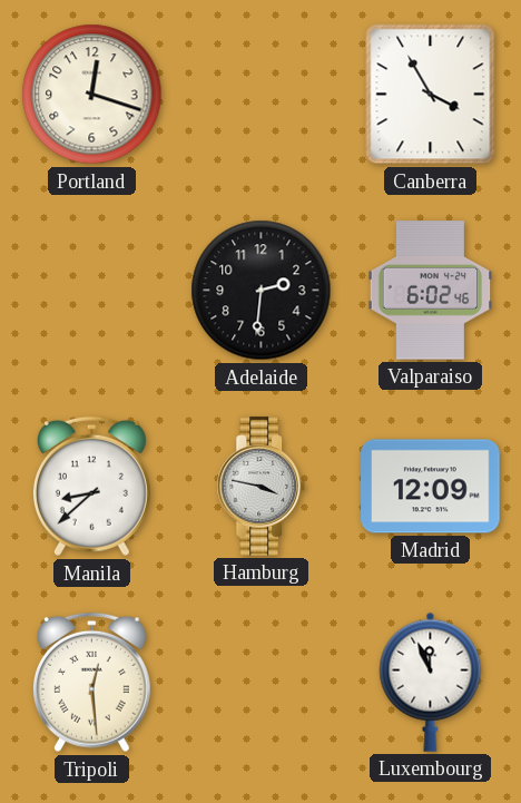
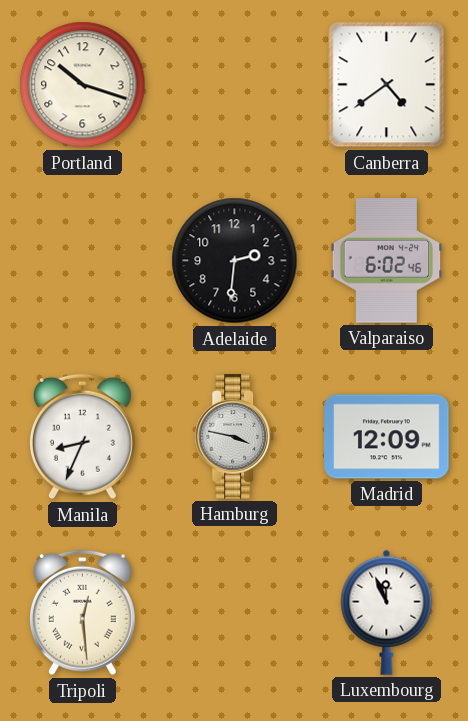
Portland: 12:18 -> 10:18 (83, 85)
Canberra: 3:55 -> 4:39 (387, 85)
Manila: 8:38 -> 8:34 (82, 437)
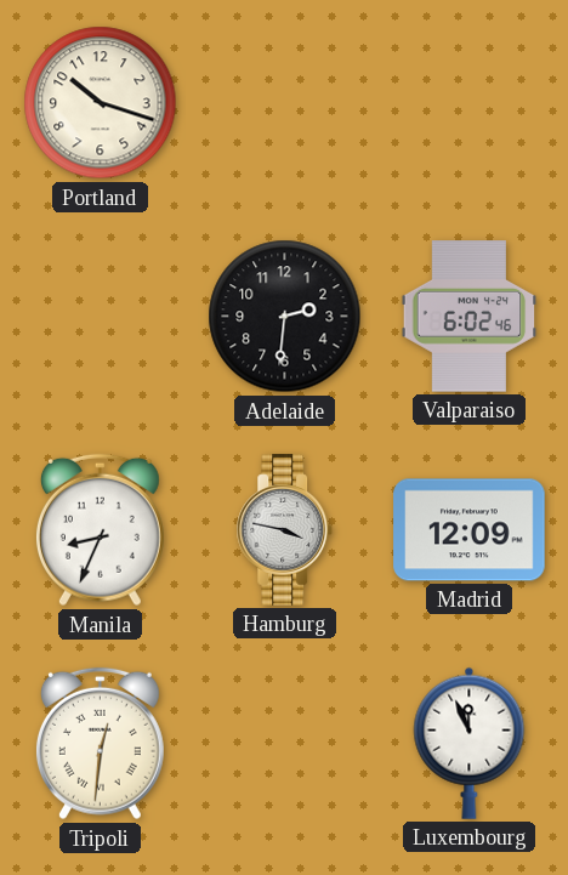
Canberra: 4:39 -> none (387, 85)
Tripoli: 12:29 -> 12:31 (100, 744)
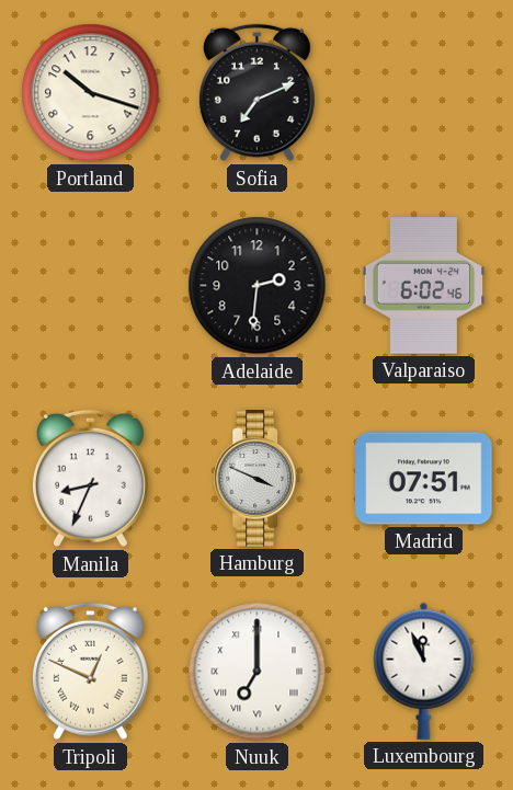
Sofia: none -> 7:11 (256, 93)
Hamburg: 3:47 -> 3:49 (258, 479)
Madrid: 12:09 -> 07:51 (424, 479)
Tripoli: 12:31 -> 12:49 (90, 672)
Nuuk: none -> 7:00 (258, 672)
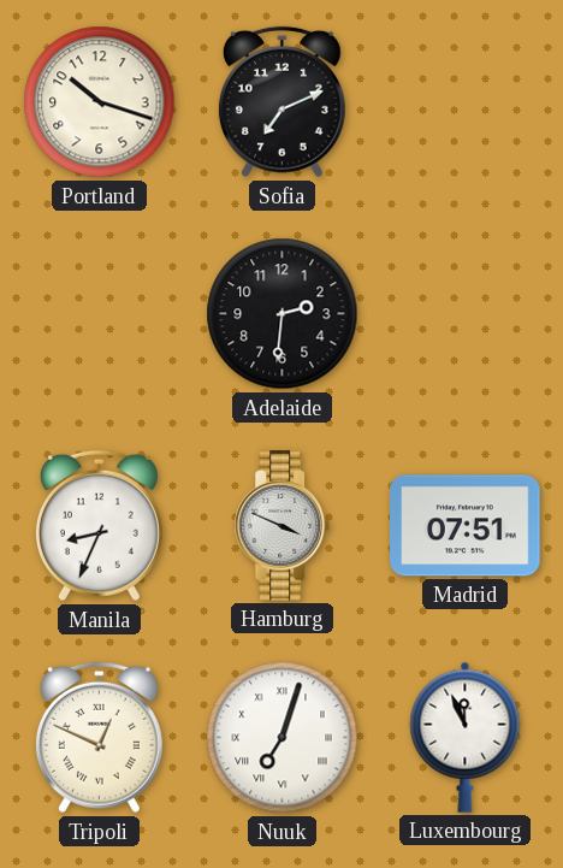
Valparaiso: 6:02 -> none (424, 286)
Nuuk: 7:00 -> 7:03 (283, 738)
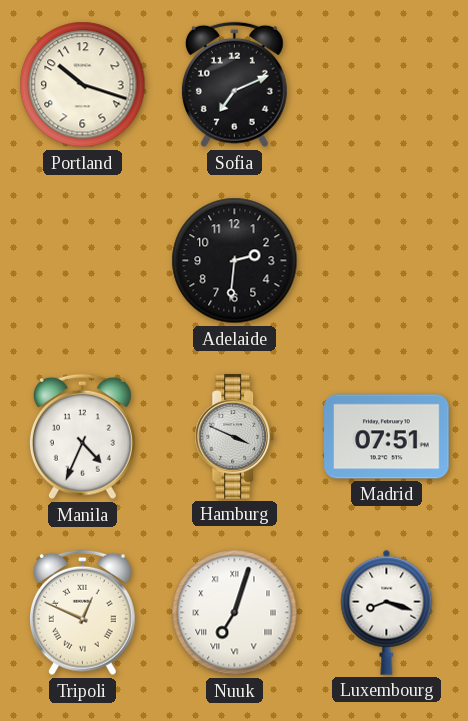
Manila: 8:34 -> 4:34 (82, 437)
Luxembourg: 11:56 -> 8:18 (387, 612)
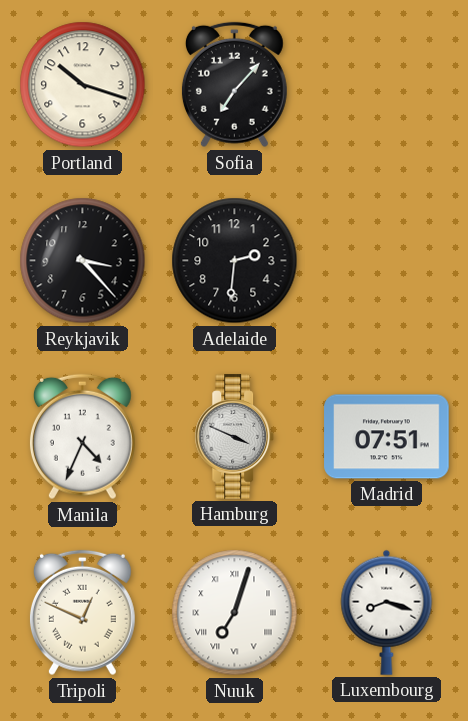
Sofia: 7:11 -> 7:07 (234, 85)
Reykjavik: none -> 3:23 (83, 261)
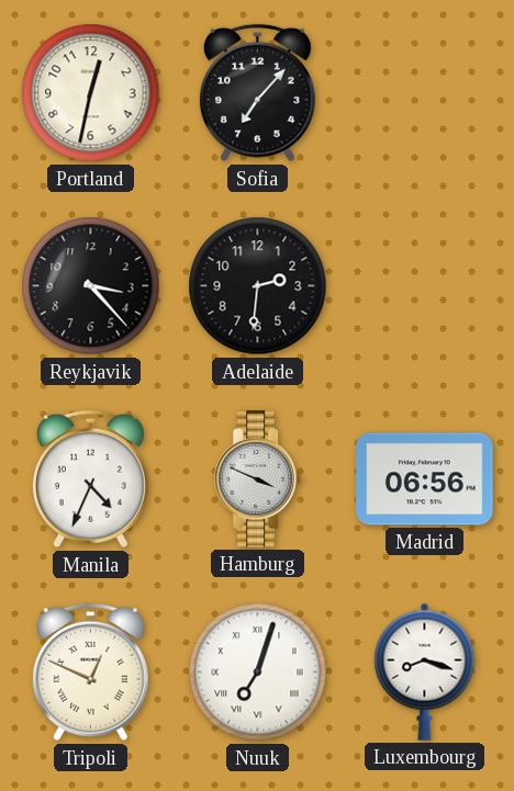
Portland: 10:18 -> 12:32 (91, 93)
Madrid: 07:51 -> 06:56 (425, 479)
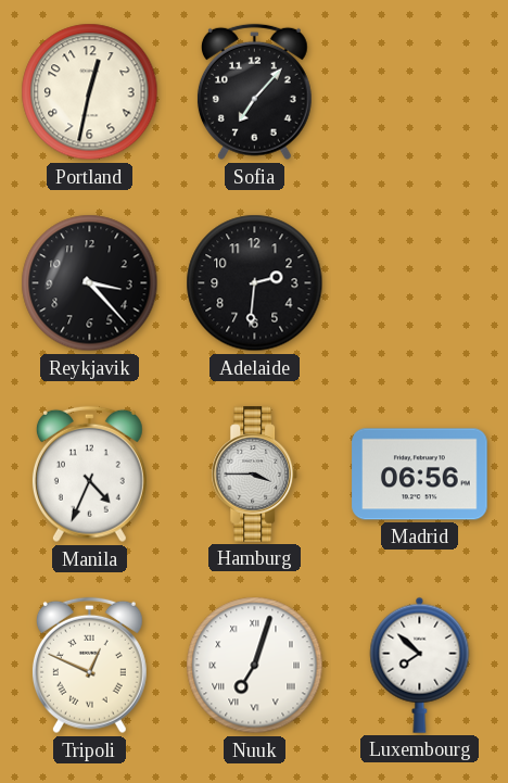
Hamburg: 3:49 -> 3:45 (255, 475)
Luxembourg: 8:18 -> 7:52 (420, 665)
